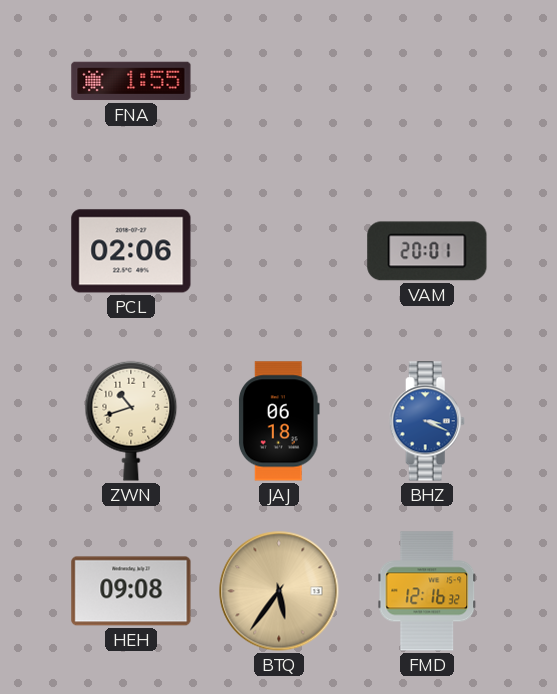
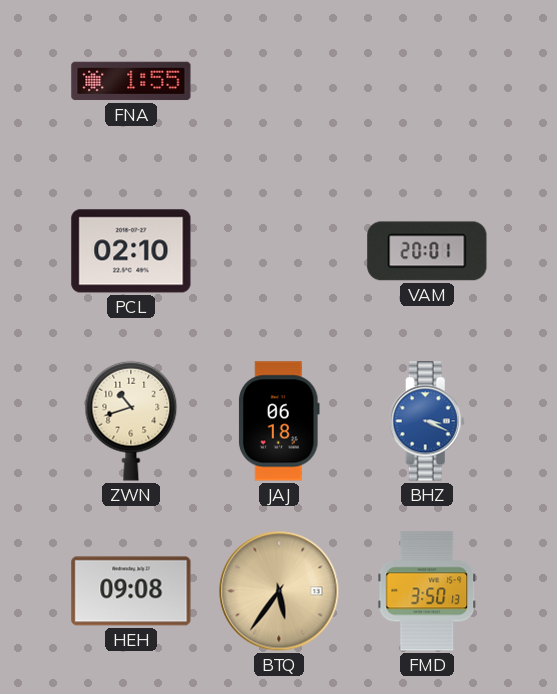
PCL: 02:06 -> 02:10 (131, 251)
FMD: 12:16 -> 3:50 (427, 591)
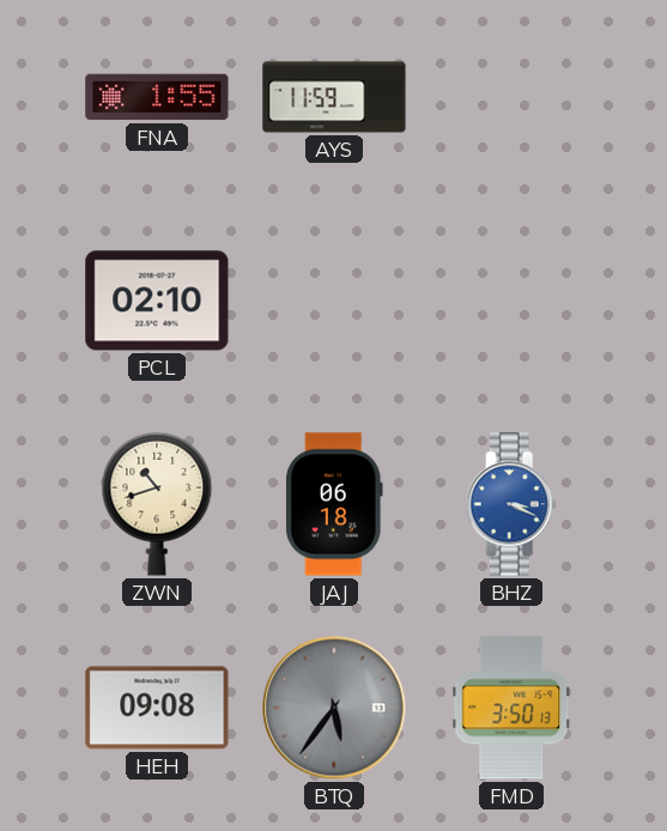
AYS: none -> 11:59 (334, 97)
VAM: 20:01 -> none (427, 251)
BTQ dial: champagne -> grey (334, 708)
